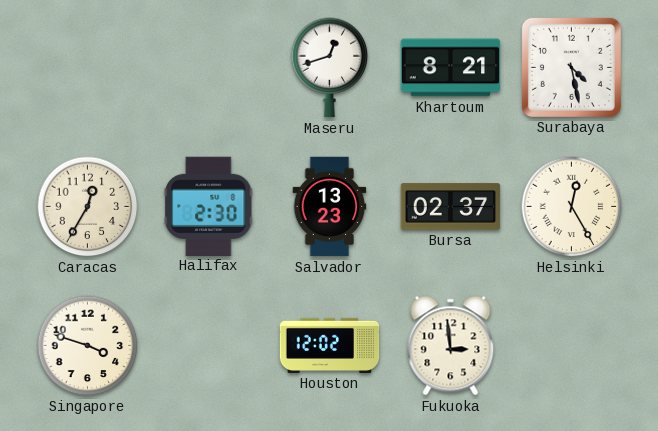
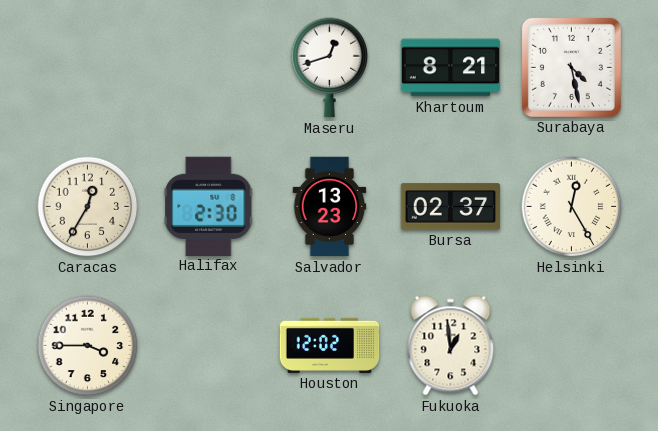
Singapore: 3:48 -> 3:45 (88, 346)
Fukuoka: 2:59 -> 12:59 (451, 346)
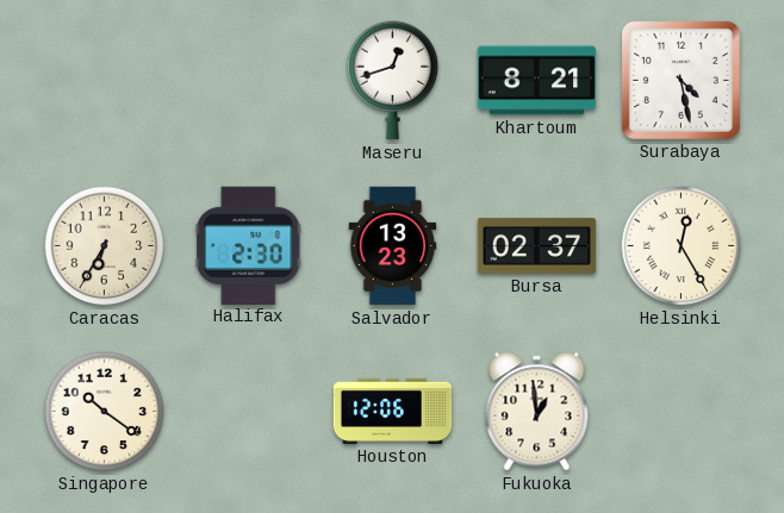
Caracas: 12:35 -> 6:35 (105, 246)
Singapore: 3:45 -> 10:21 (105, 412)
Houston: 12:02 -> 12:06 (393, 411)
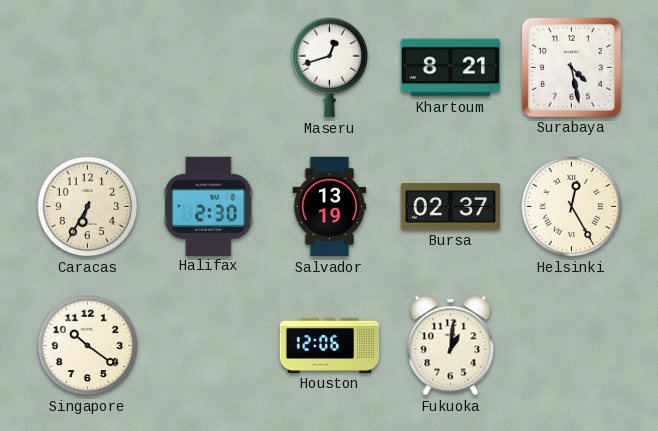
Salvador: 13:23 -> 13:19 (330, 207)
Fukuoka: 12:59 -> 1:01 (451, 346)
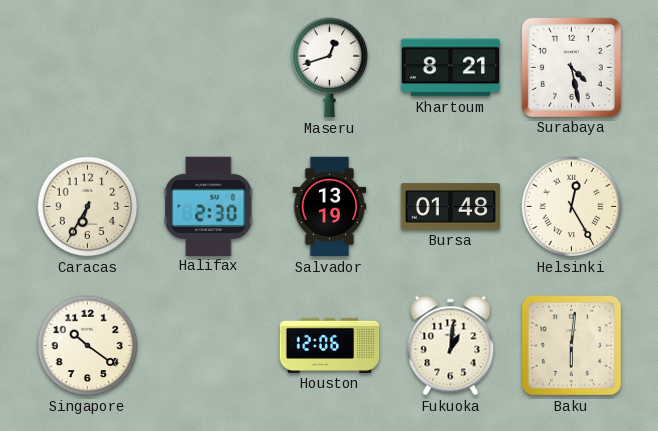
Bursa: 02:37 -> 01:48 (451, 207)
Baku: none -> 6:01 (571, 345)
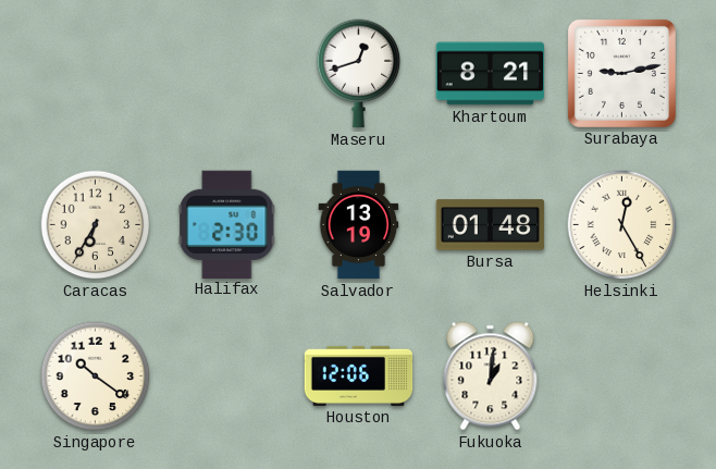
Surabaya: 4:28 -> 9:13 (621, 73)
Baku: 6:01 -> none (571, 345)
